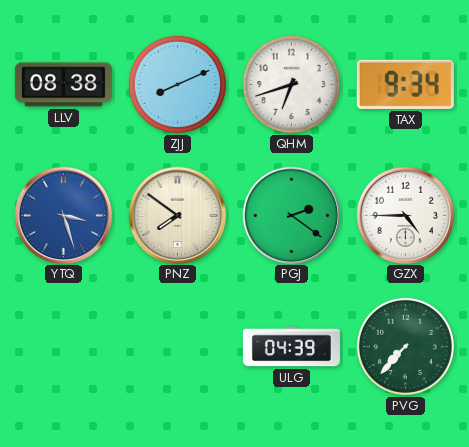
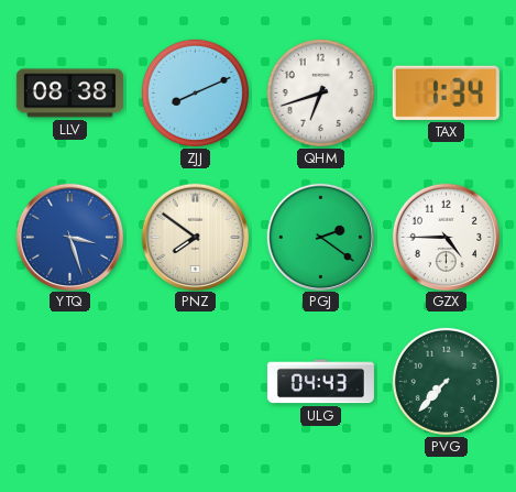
TAX: 9:34 -> 1:34 (446, 92)
ULG: 04:39 -> 04:43 (320, 382)
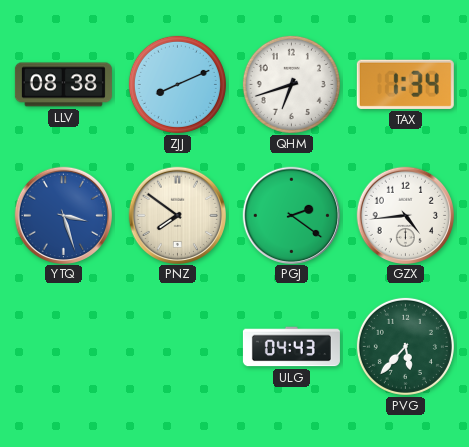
GZX: 4:45 -> 4:44 (405, 215)
PVG: 7:37 -> 5:37 (405, 346)
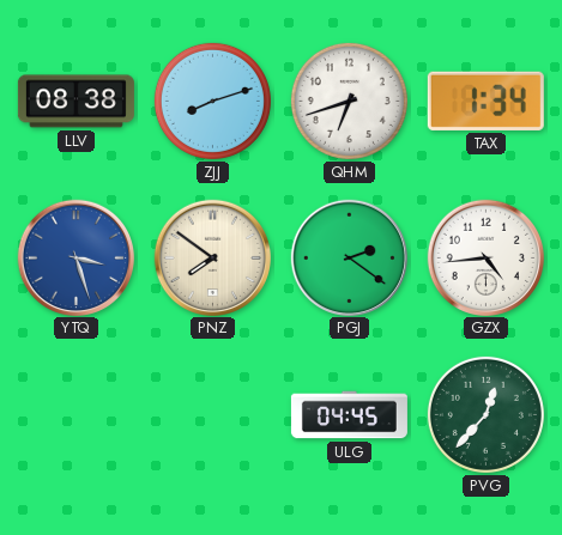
ZJJ: 8:11 -> 8:12 (212, 101)
ULG: 04:43 -> 04:45 (349, 415)
PVG: 5:37 -> 12:37 (485, 414)
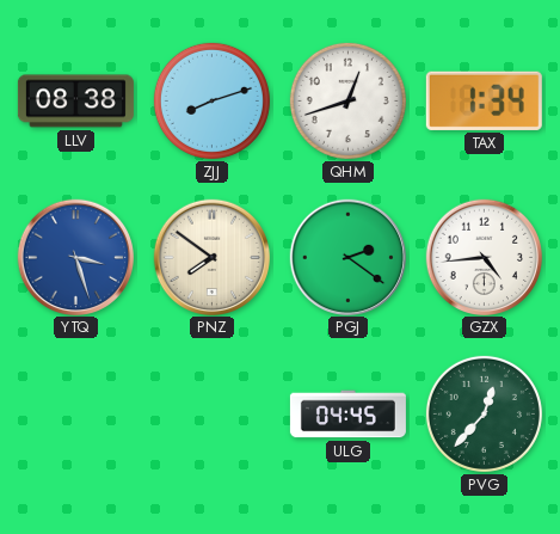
QHM: 6:42 -> 12:42 (347, 100)
